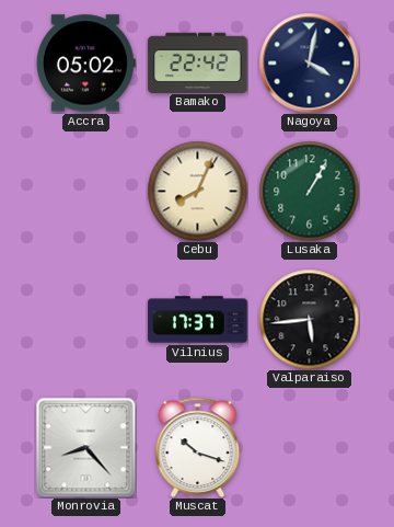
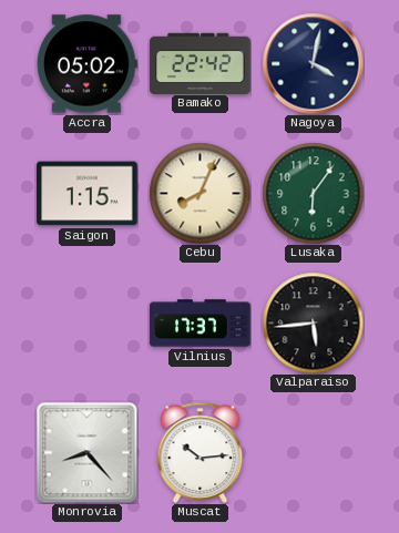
Saigon: none -> 1:15 (88, 194)
Lusaka: 1:05 -> 6:06 (313, 193)
Muscat: 10:18 -> 10:14 (201, 452)
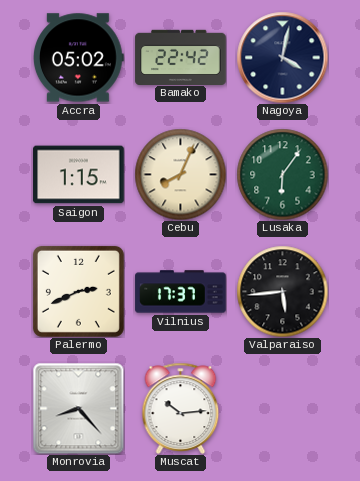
Palermo: none -> 2:41 (78, 291)
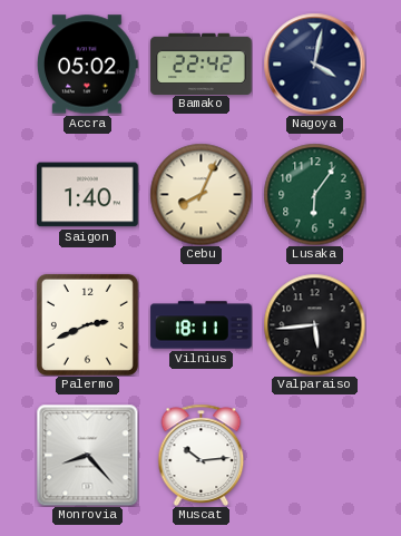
Saigon: 1:15 -> 1:40 (88, 195)
Vilnius: 17:37 -> 18:11 (202, 325)
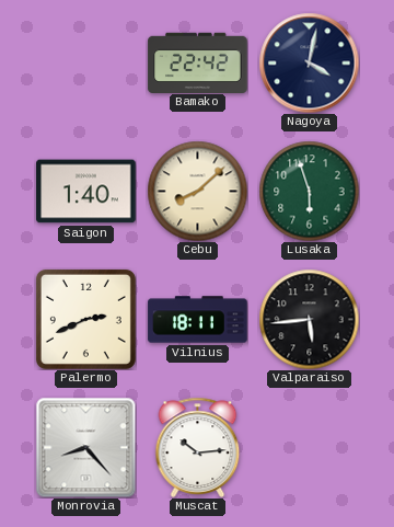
Accra: 05:02 -> none (88, 65)
Cebu: 8:04 -> 8:08 (197, 191)
Lusaka: 6:06 -> 5:57 (309, 191)
